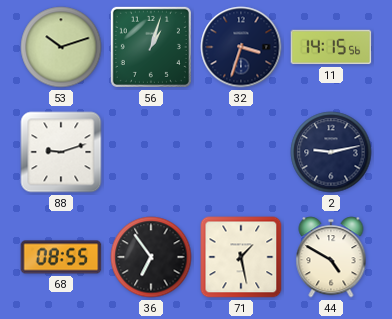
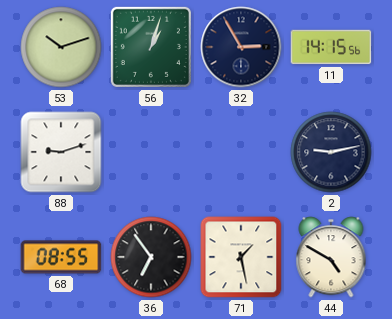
32: 3:33 -> 2:55 (241, 47)
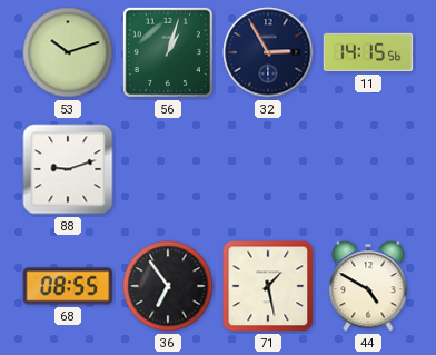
2: 9:13 -> none (331, 152)
